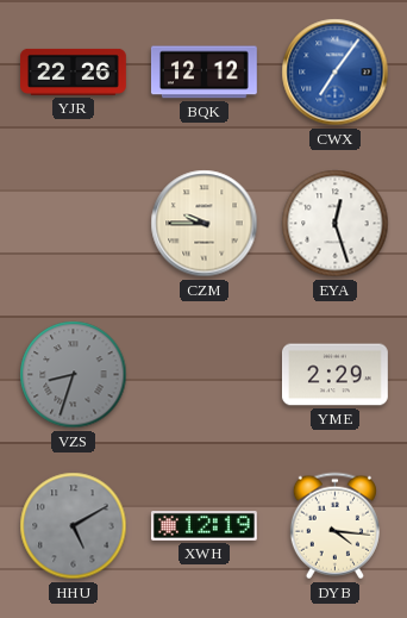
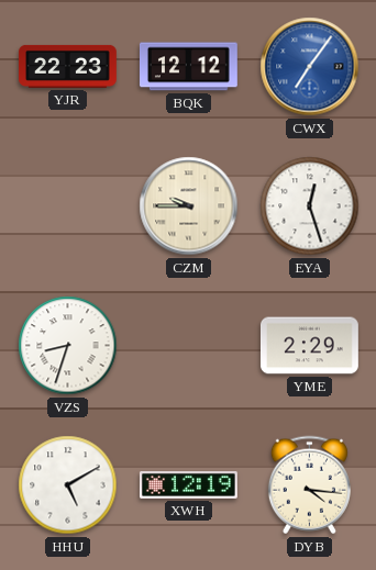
YJR: 22:26 -> 22:23 (68, 66)
VZS dial: grey -> white (68, 346)
HHU dial: grey -> white (68, 485)
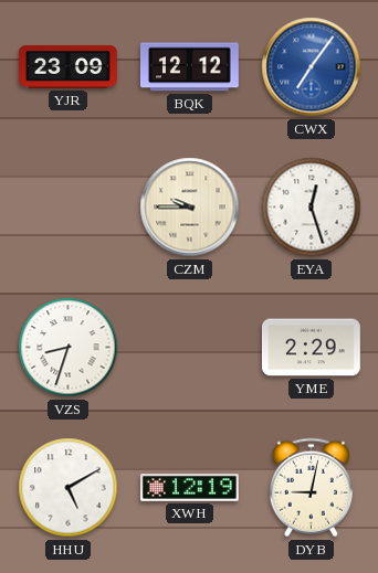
YJR: 22:23 -> 23:09 (69, 66)
DYB: 4:16 -> 9:02 (311, 488)
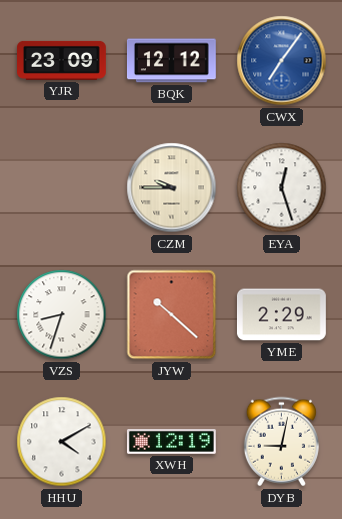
JYW: none -> 10:22 (172, 315)
HHU: 5:10 -> 4:10 (62, 442)
